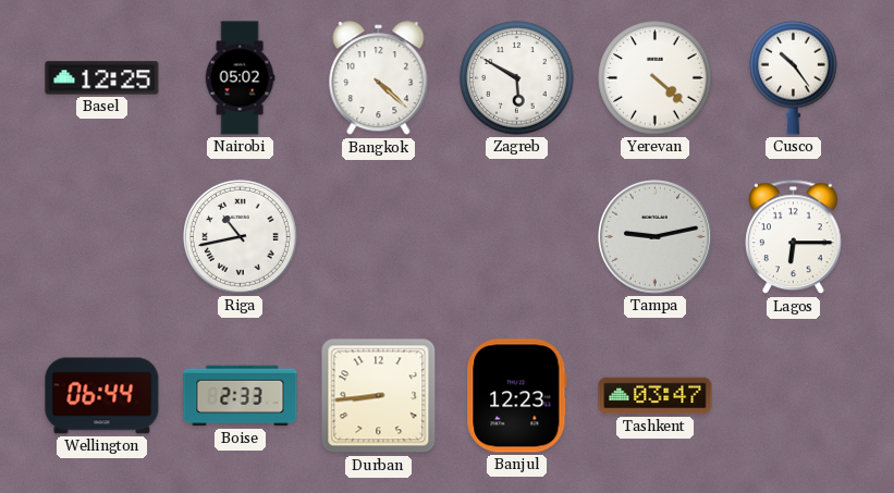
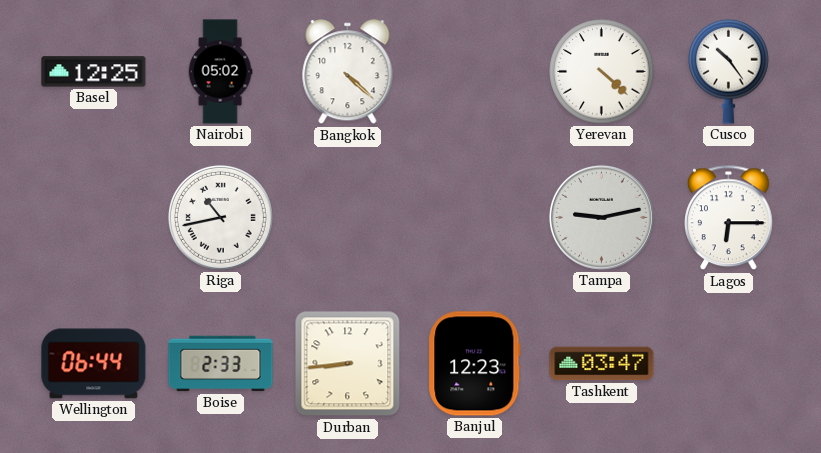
Zagreb: 5:50 -> none (517, 78)
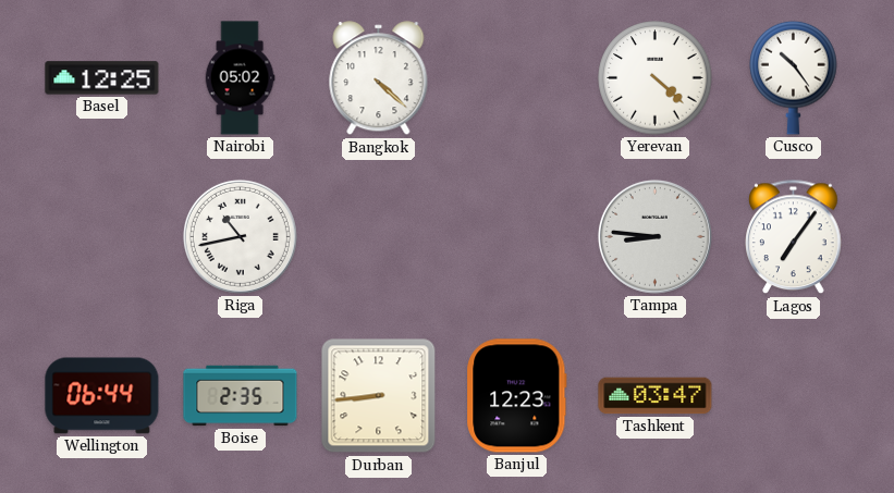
Tampa: 9:13 -> 8:46 (654, 236)
Lagos: 6:15 -> 7:06 (794, 237)
Boise: 2:33 -> 2:35 (241, 396)
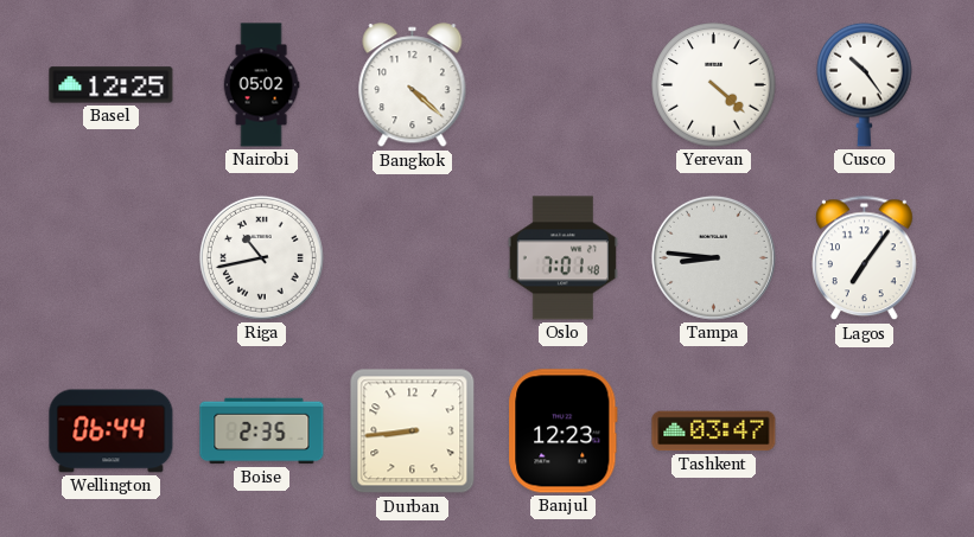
Oslo: none -> 7:01 (562, 258)
